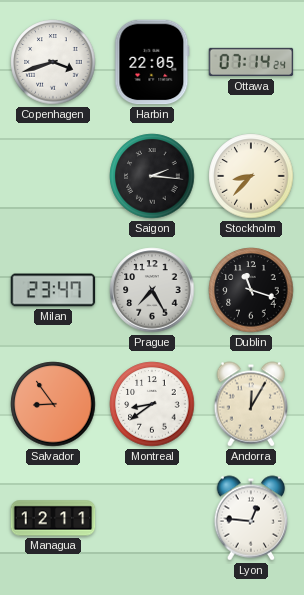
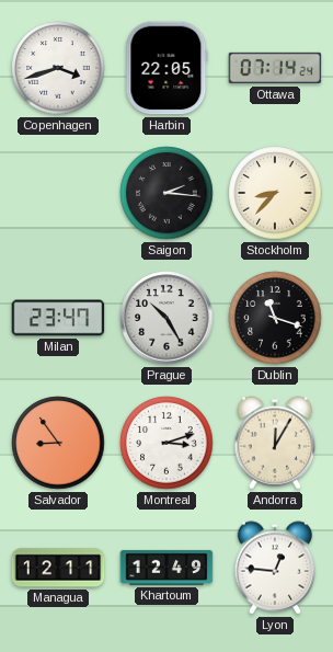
Prague: 7:25 -> 10:25 (166, 318)
Montreal: 8:39 -> 3:12 (166, 443)
Khartoum: none -> 12:49 (166, 568)
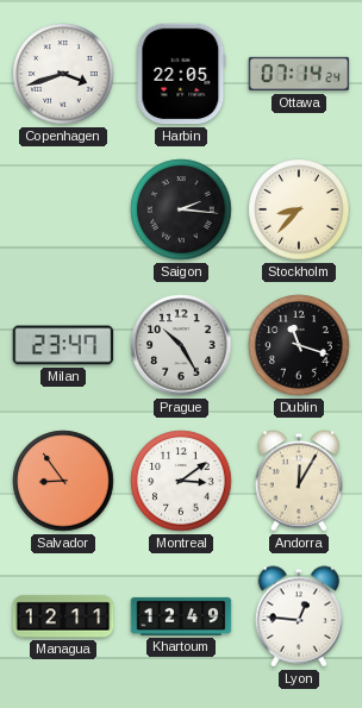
Montreal: 3:12 -> 3:09 (181, 481)
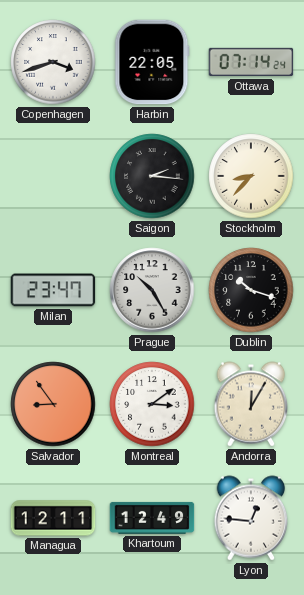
Dublin: 11:18 -> 10:18 (251, 290)
